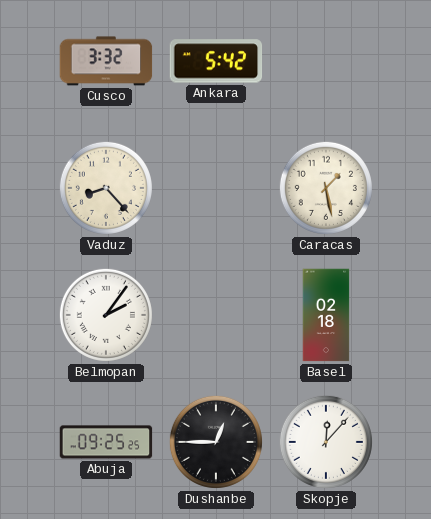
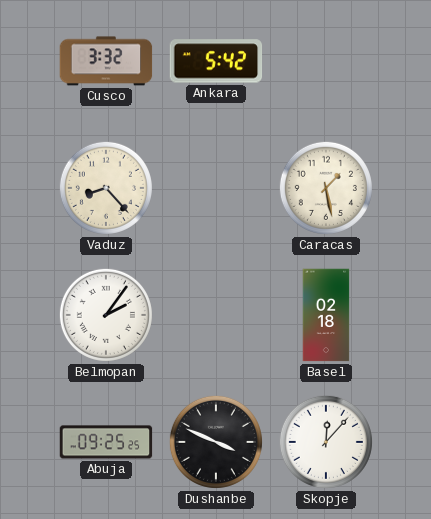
Dushanbe: 12:45 -> 3:49 (216, 442)
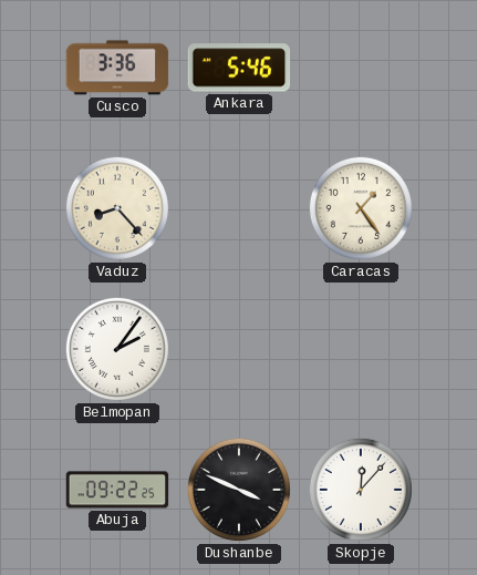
Cusco: 3:32 -> 3:36 (117, 68)
Ankara: 5:42 -> 5:46 (239, 68)
Caracas: 1:28 -> 1:24 (361, 208)
Basel: 02:18 -> none (326, 315)
Abuja: 09:25 -> 09:22 (117, 490)
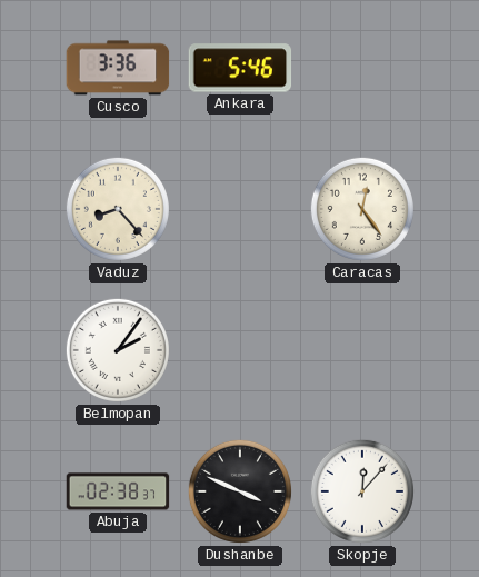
Caracas: 1:24 -> 12:24 (362, 209)
Abuja: 09:22 -> 02:38 (118, 491)
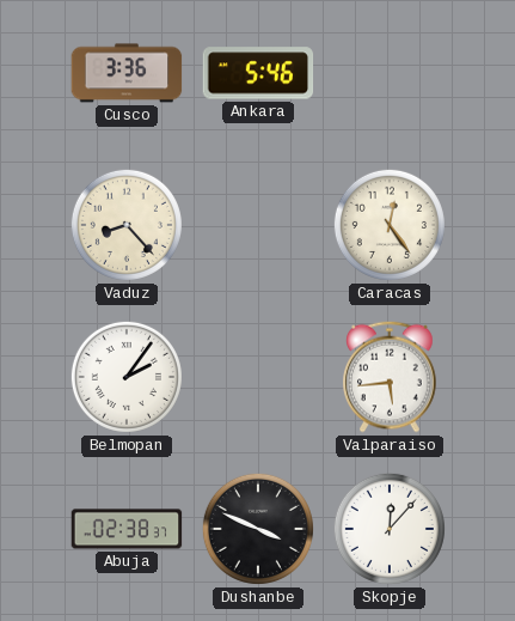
Valparaiso: none -> 5:44 (390, 377)
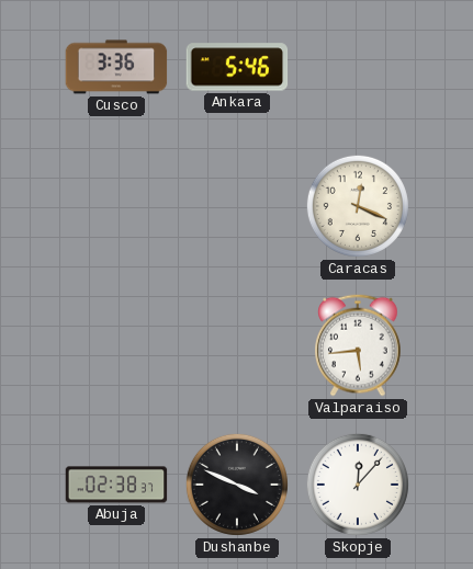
Vaduz: 8:23 -> none (127, 225)
Caracas: 12:24 -> 12:19 (358, 206)
Belmopan: 2:06 -> none (127, 377)
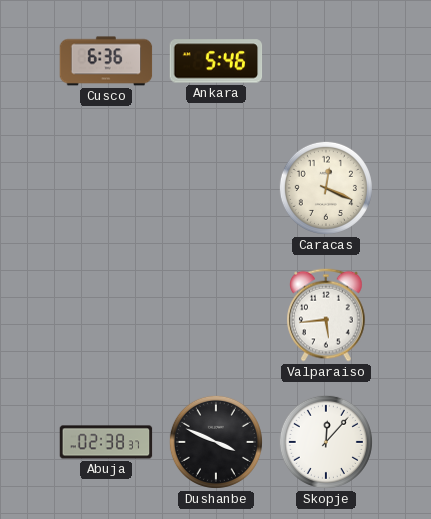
Cusco: 3:36 -> 6:36 (106, 61)
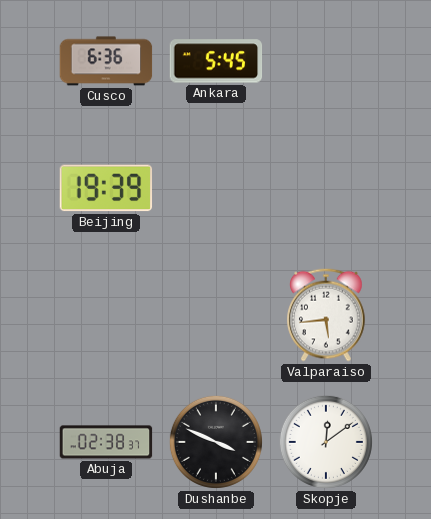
Ankara: 5:46 -> 5:45 (216, 61)
Beijing: none -> 19:39 (106, 188)
Caracas: 12:19 -> none (326, 188)
Skopje: 12:07 -> 12:09 (326, 442)
